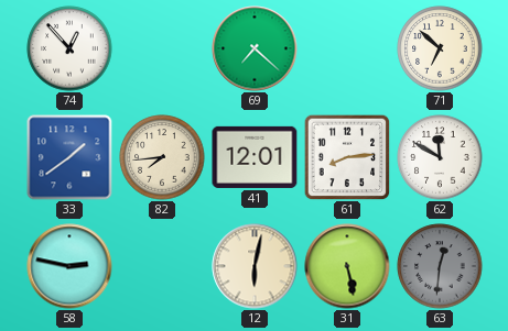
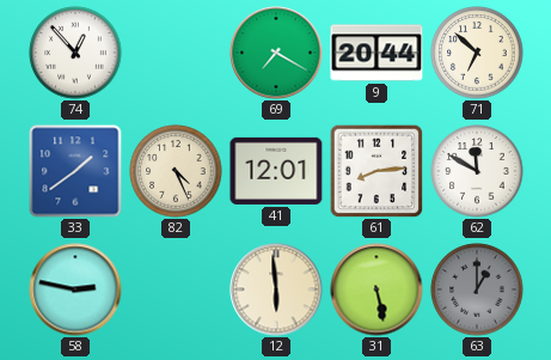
69: 7:22 -> 7:20 (276, 53)
9: none -> 20:44 (376, 53)
82: 7:44 -> 4:26 (176, 171)
12: 6:02 -> 5:59 (276, 289)
63: 12:31 -> 1:00 (477, 289)
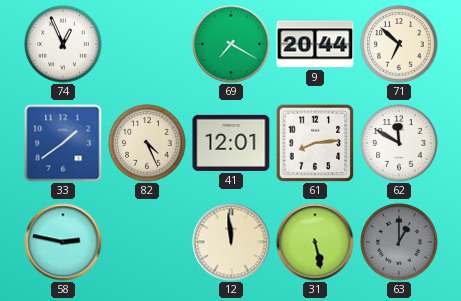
74: 12:53 -> 12:56 (63, 44)
12: 5:59 -> 11:59 (231, 242)
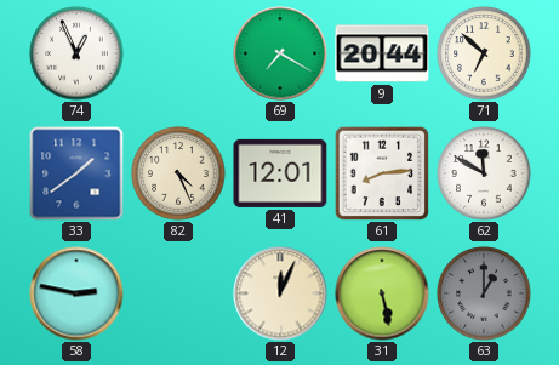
12: 11:59 -> 12:04 (280, 293)
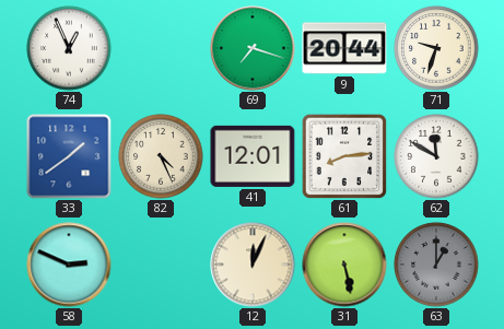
69: 7:20 -> 7:18 (253, 48)
71: 6:52 -> 9:33 (436, 48)
58: 2:47 -> 2:49 (69, 265)
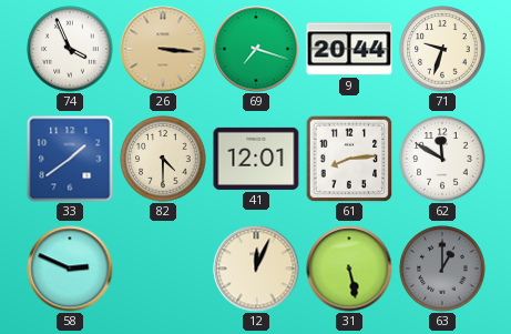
74: 12:56 -> 3:56 (70, 49)
26: none -> 3:16 (163, 49)
82: 4:26 -> 4:30 (163, 159)
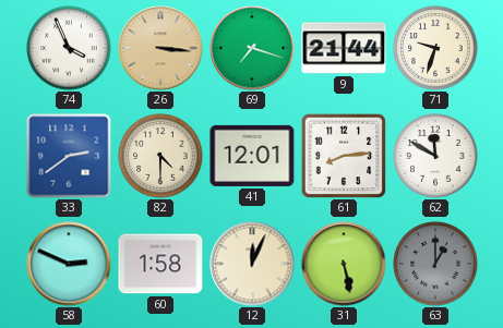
9: 20:44 -> 21:44 (344, 48)
33: 1:39 -> 2:39 (69, 156)
60: none -> 1:58 (160, 264)
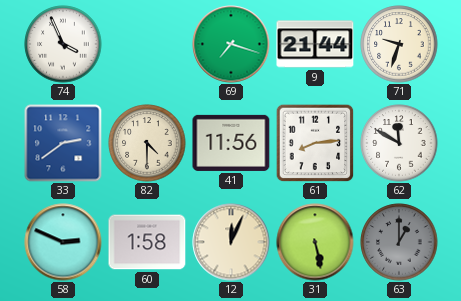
26: 3:16 -> none (160, 48)
41: 12:01 -> 11:56 (231, 143)
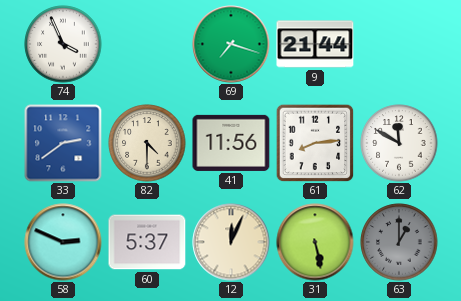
71: 9:33 -> none (399, 44)
60: 1:58 -> 5:37 (147, 242)
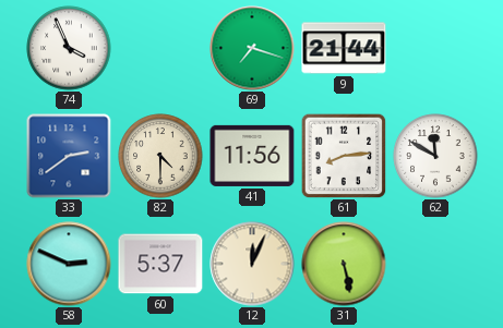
63: 1:00 -> none (399, 242)
